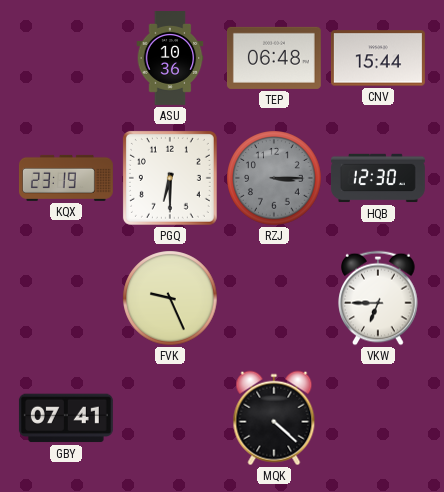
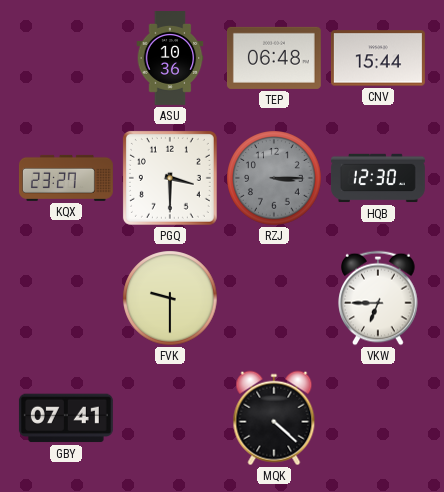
KQX: 23:19 -> 23:27 (66, 178)
PGQ: 6:30 -> 3:30 (170, 178)
FVK: 9:26 -> 9:30 (170, 298)
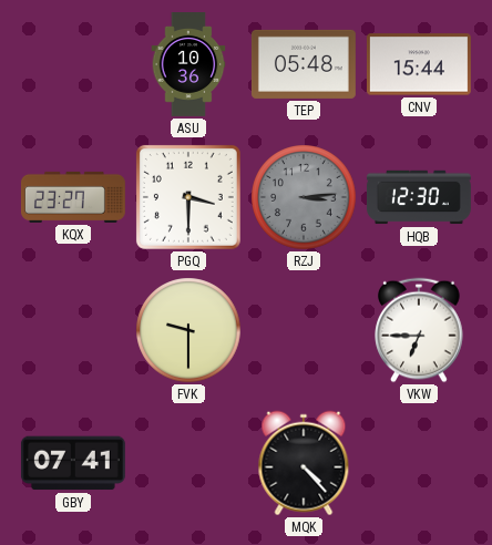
TEP: 06:48 -> 05:48 (304, 64)
RZJ: 3:15 -> 3:14 (304, 197)
MQK: 4:22 -> 4:23 (304, 463)
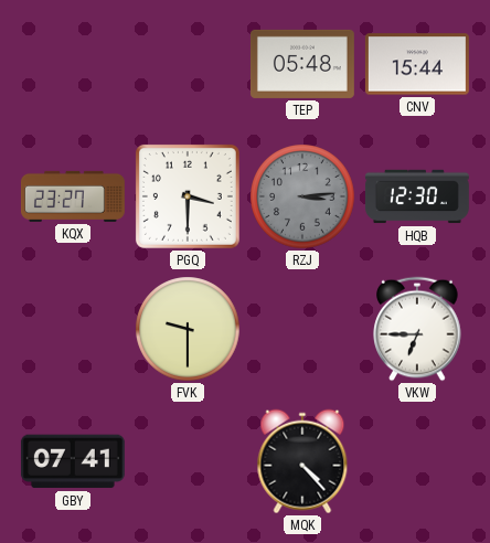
ASU: 10:36 -> none (188, 65)
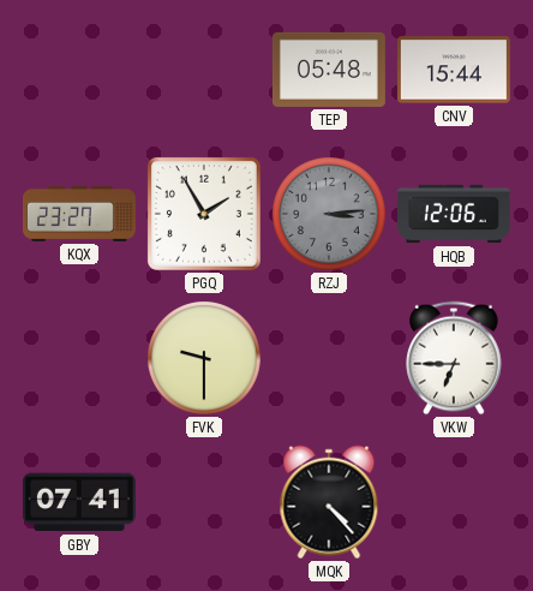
PGQ: 3:30 -> 1:55 (204, 214)
HQB: 12:30 -> 12:06 (454, 214)
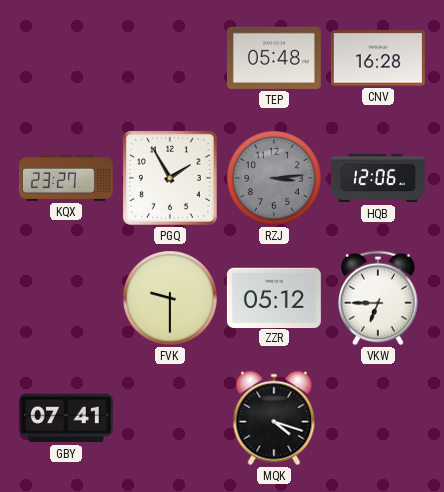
CNV: 15:44 -> 16:28 (378, 58)
ZZR: none -> 05:12 (274, 297)
MQK: 4:23 -> 4:18 (274, 418)
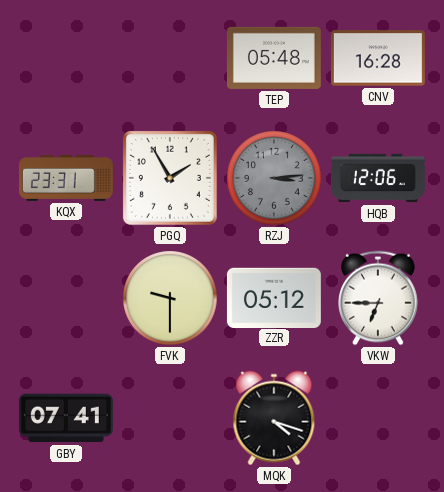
KQX: 23:27 -> 23:31 (66, 178)
